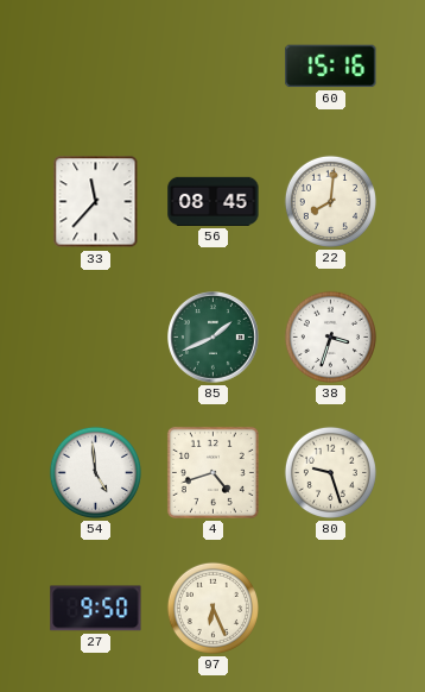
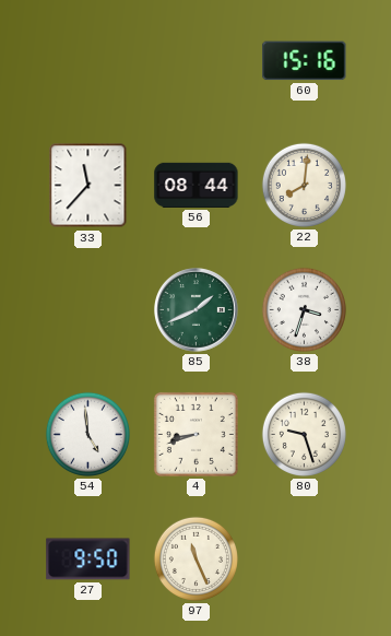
56: 08:45 -> 08:44 (197, 185)
4: 4:42 -> 8:42 (195, 434)
97: 6:26 -> 11:26 (195, 558)
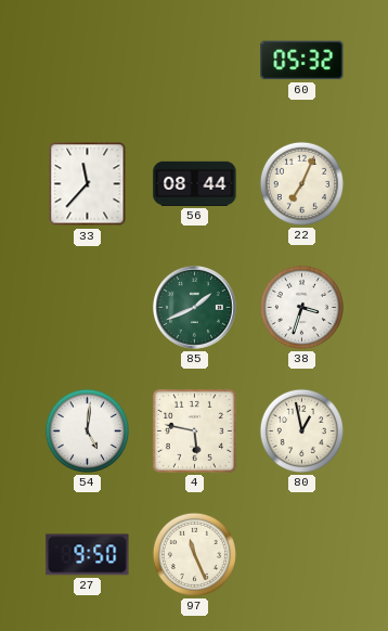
60: 15:16 -> 05:32 (302, 61)
22: 8:01 -> 7:04 (301, 183)
54: 4:59 -> 5:01 (87, 430)
4: 8:42 -> 5:47 (194, 430)
80: 9:27 -> 12:58 (301, 430)
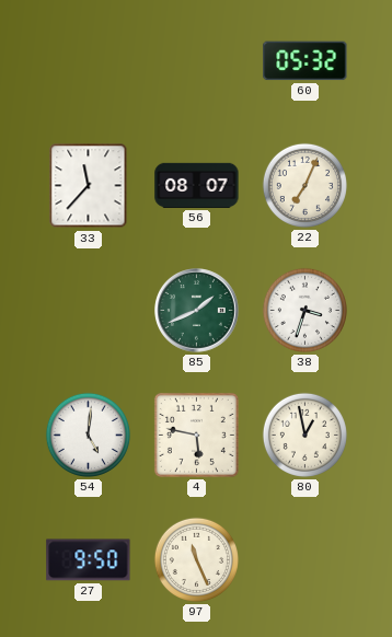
56: 08:44 -> 08:07 (197, 185)
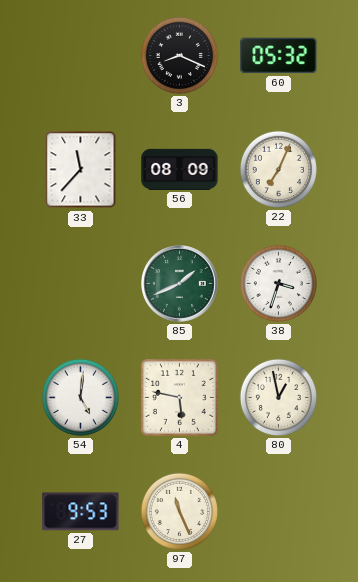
3: none -> 8:19 (179, 55)
56: 08:07 -> 08:09 (180, 169)
27: 9:50 -> 9:53 (81, 512)
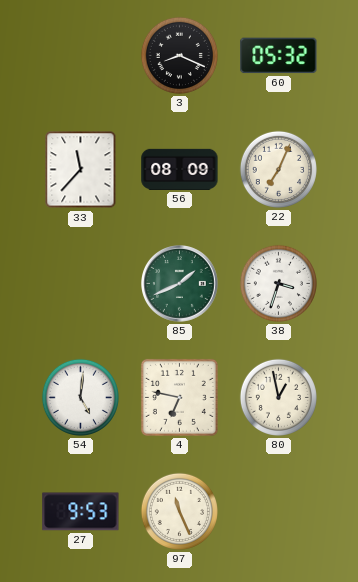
4: 5:47 -> 6:47 (179, 397)
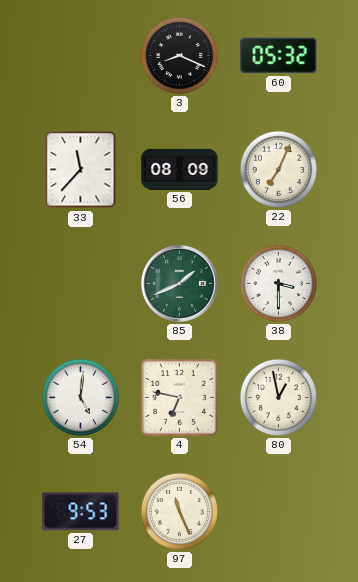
38: 3:33 -> 3:30 (278, 283)
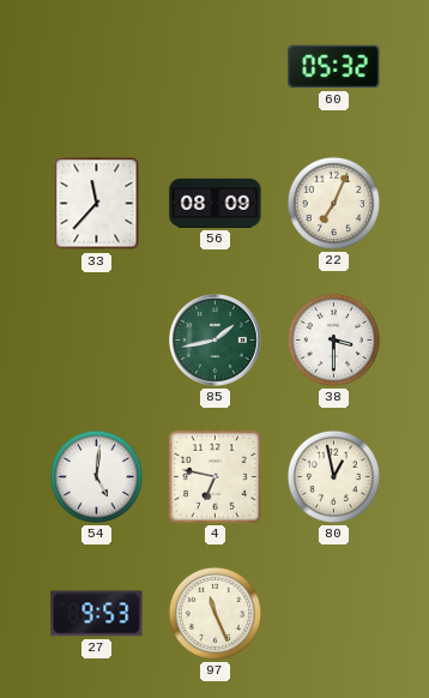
3: 8:19 -> none (179, 55)
85: 1:41 -> 1:43 (216, 341)
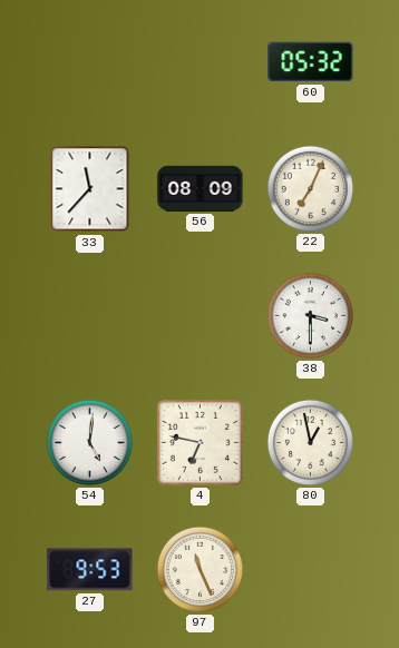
85: 1:43 -> none (216, 341)
